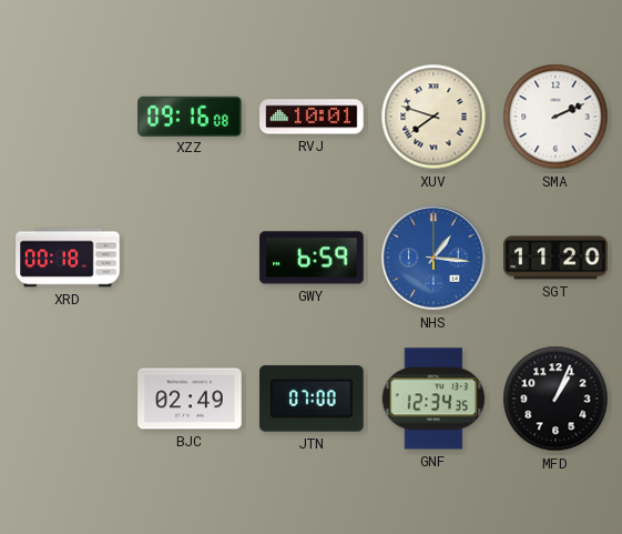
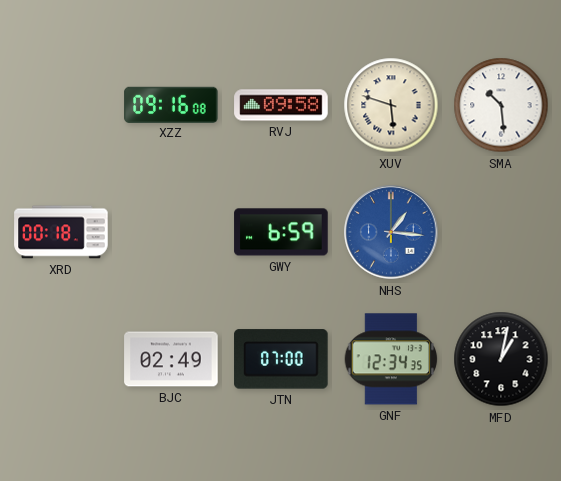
RVJ: 10:01 -> 09:58 (281, 105)
XUV: 7:48 -> 5:48 (391, 105)
SMA: 2:11 -> 10:29 (501, 105)
SGT: 11:20 -> none (555, 258)
MFD: 1:04 -> 1:02 (501, 359)
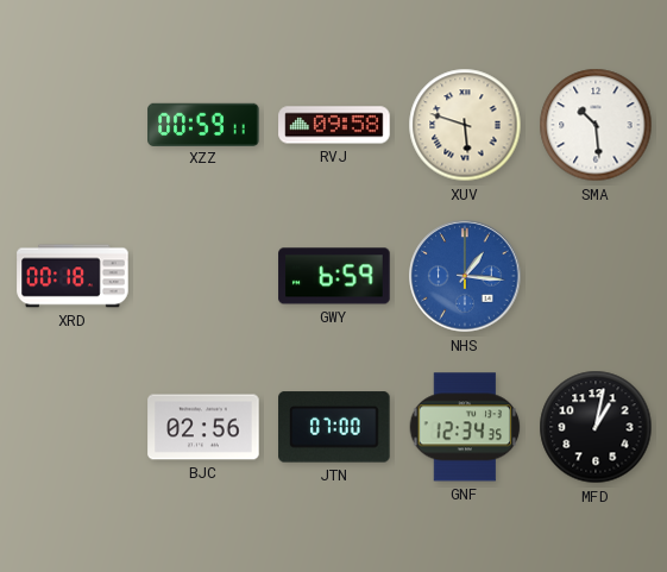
XZZ: 09:16 -> 00:59 (203, 124)
BJC: 02:49 -> 02:56 (203, 427)
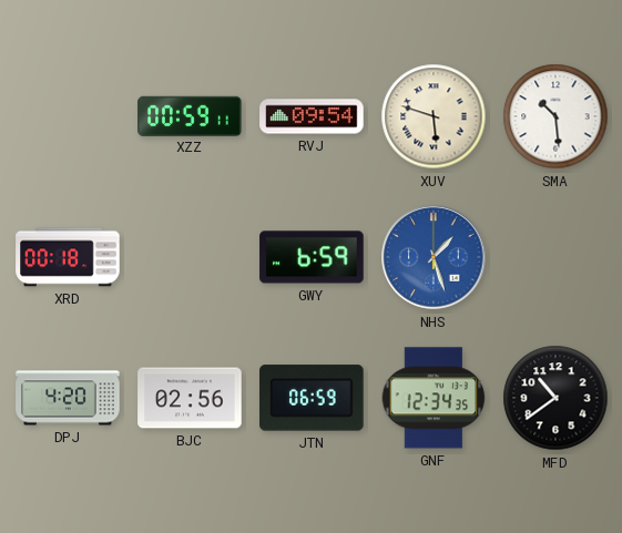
RVJ: 09:58 -> 09:54 (312, 116)
NHS: 1:16 -> 1:27 (434, 257)
DPJ: none -> 4:20 (68, 398)
JTN: 07:00 -> 06:59 (312, 398)
MFD: 1:02 -> 10:39 (555, 398)
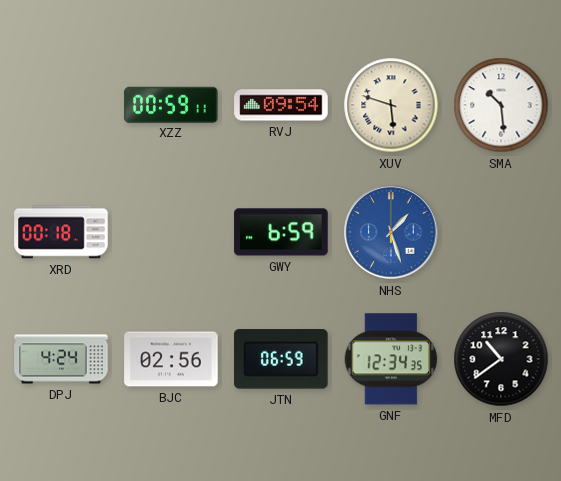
DPJ: 4:20 -> 4:24 (61, 359)
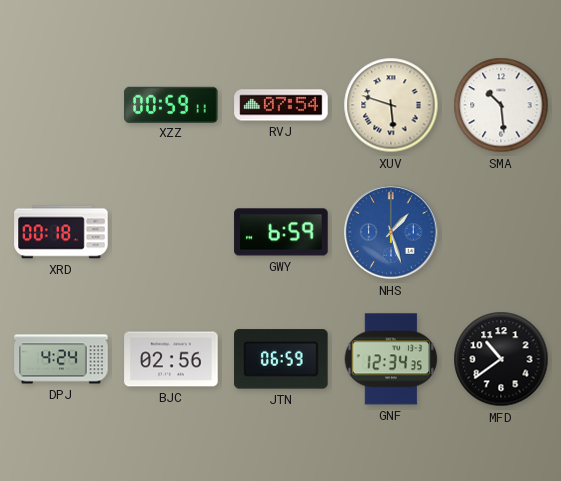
RVJ: 09:54 -> 07:54 (281, 105)
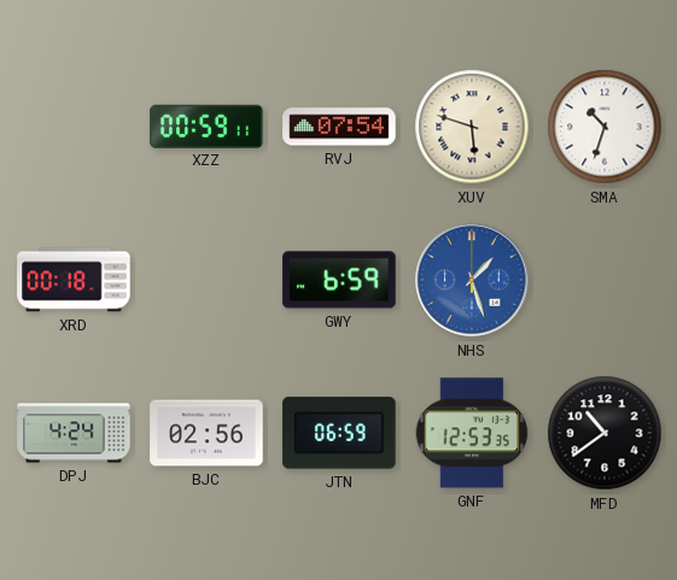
SMA: 10:29 -> 10:33 (605, 127)
GNF: 12:34 -> 12:53 (472, 433)
